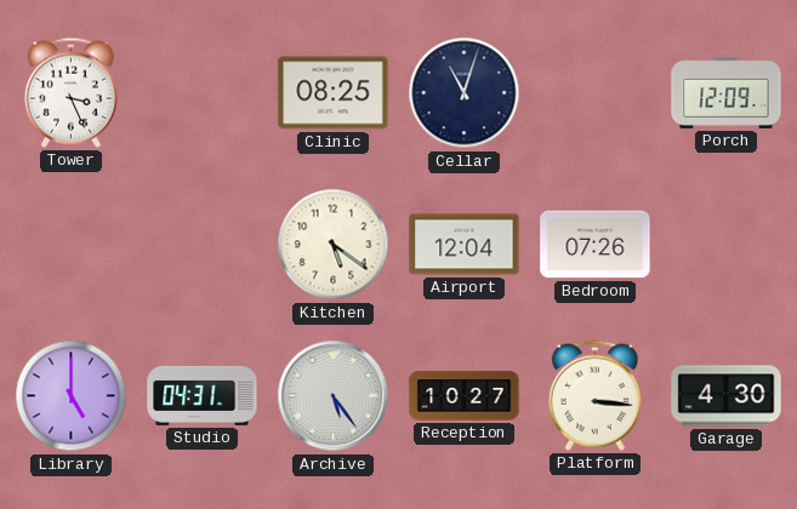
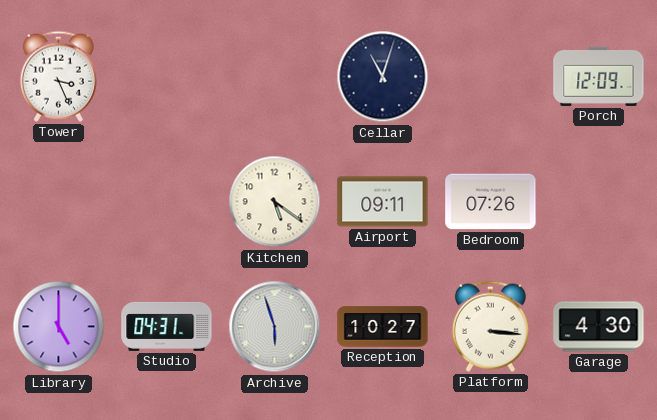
Clinic: 08:25 -> none (334, 93)
Airport: 12:04 -> 09:11 (383, 202)
Archive: 5:24 -> 5:57 (275, 327)
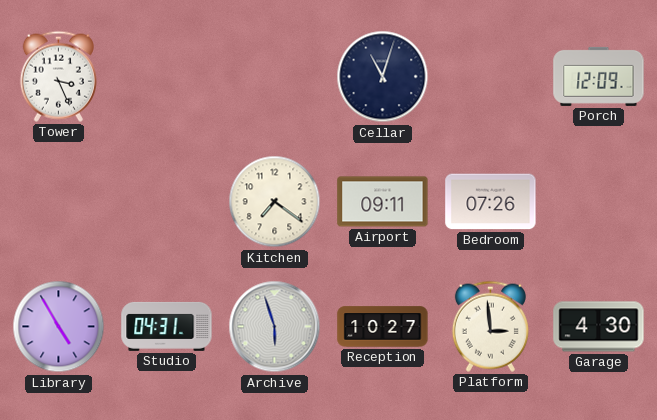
Kitchen: 5:21 -> 7:21 (275, 202)
Library: 5:00 -> 4:55 (59, 327)
Platform: 3:16 -> 2:59 (490, 326)
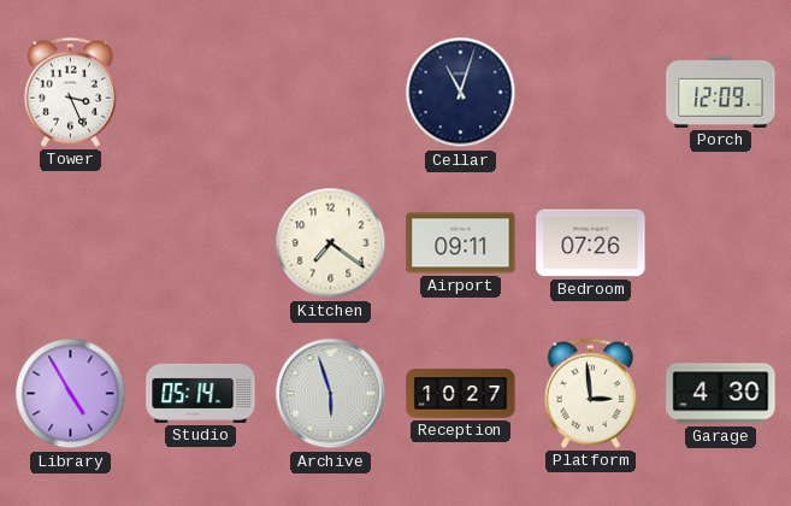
Studio: 04:31 -> 05:14 (201, 393)
